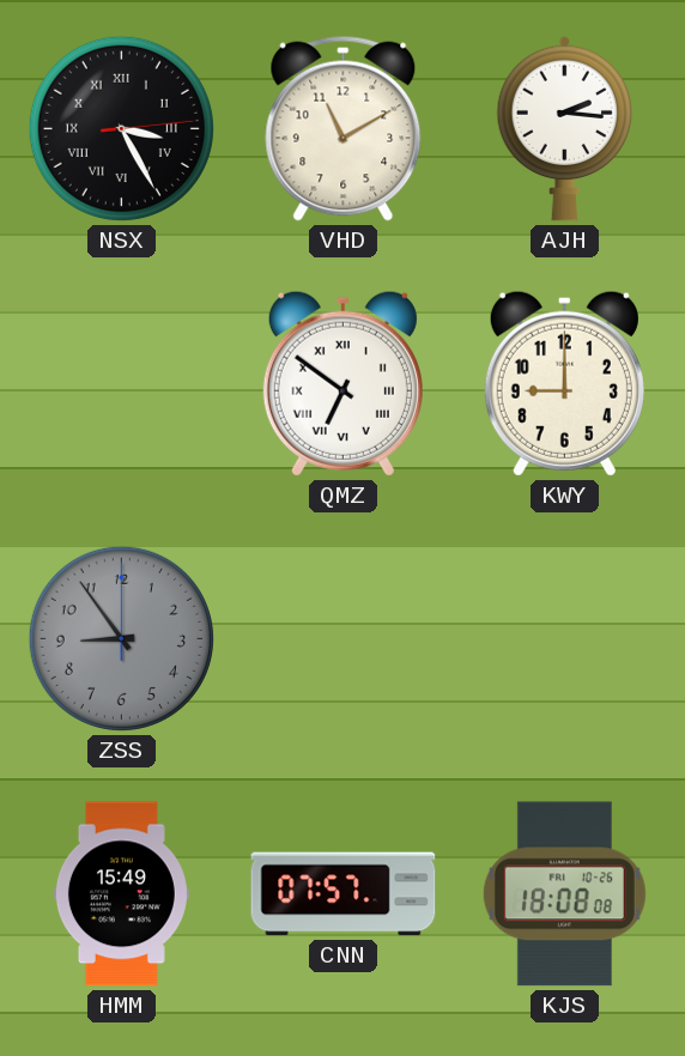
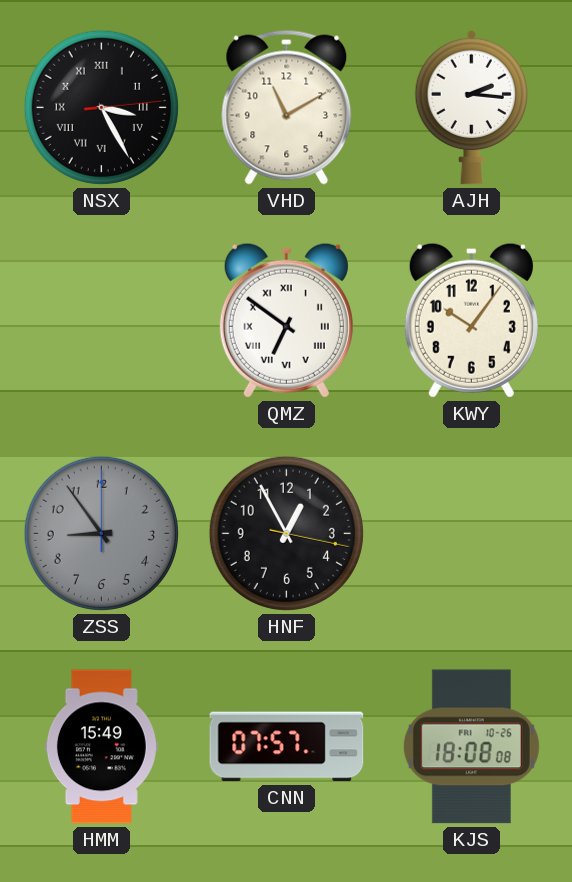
KWY: 9:00 -> 10:06 (471, 320)
HNF: none -> 12:55 (286, 533)
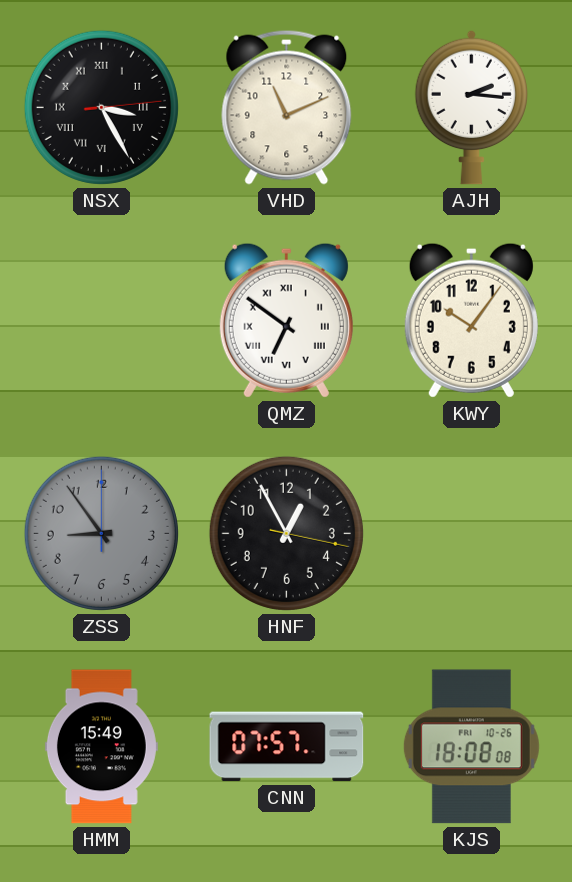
VHD: 11:10 -> 11:11 (287, 107)
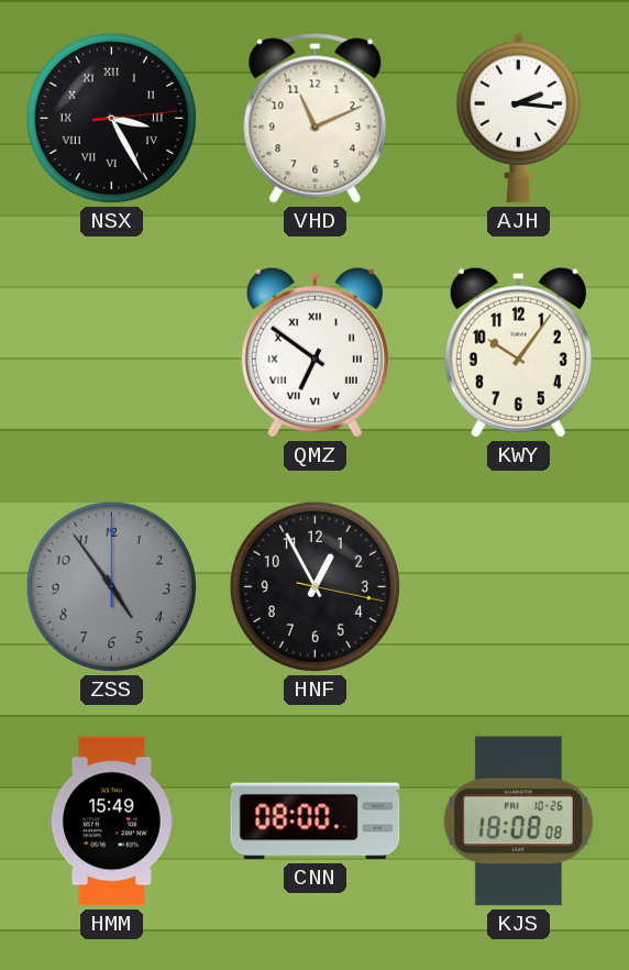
ZSS: 8:54 -> 4:54 (111, 586)
CNN: 07:57 -> 08:00 (316, 822)
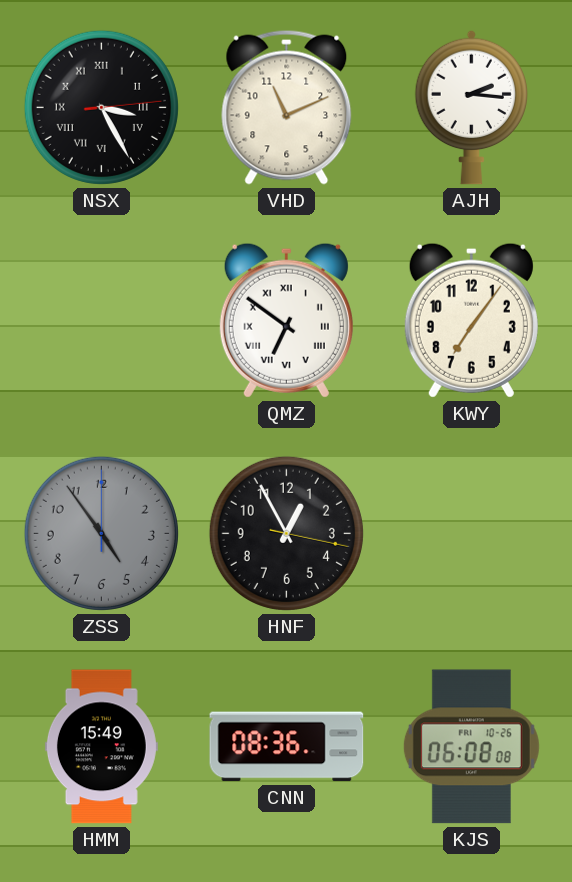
KWY: 10:06 -> 7:06 (471, 320)
CNN: 08:00 -> 08:36 (287, 747)
KJS: 18:08 -> 06:08 (471, 747)
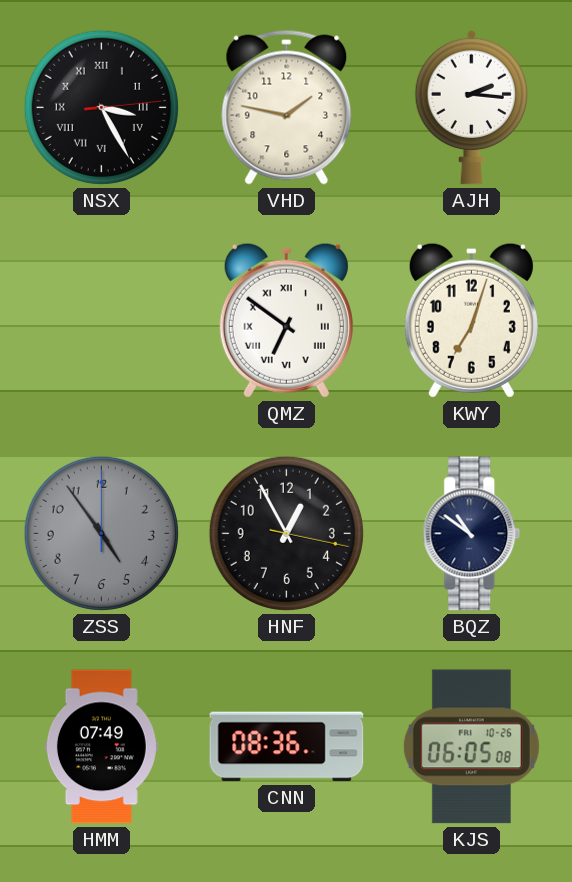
VHD: 11:11 -> 1:47 (287, 107)
KWY: 7:06 -> 7:03 (471, 320)
BQZ: none -> 10:51 (472, 534)
HMM: 15:49 -> 07:49 (101, 747)
KJS: 06:08 -> 06:05 (471, 747)
